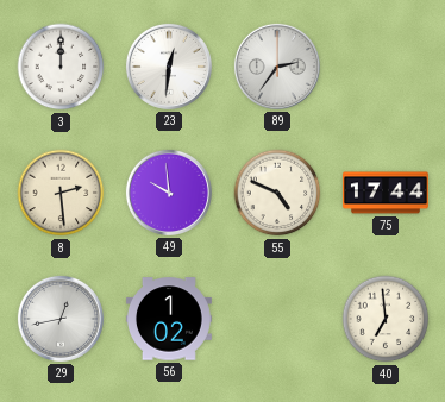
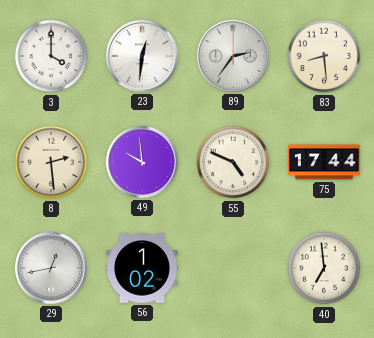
3: 12:00 -> 4:00 (51, 56)
83: none -> 8:29 (324, 56)
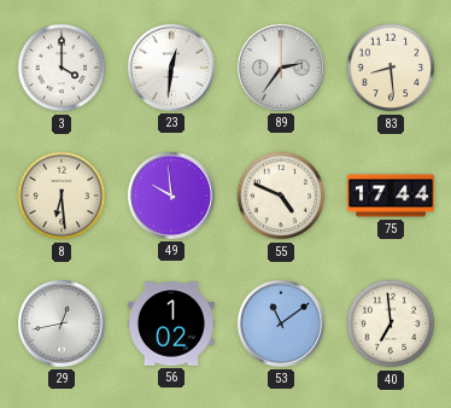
8: 2:29 -> 6:29 (61, 196)
53: none -> 11:09 (281, 324)
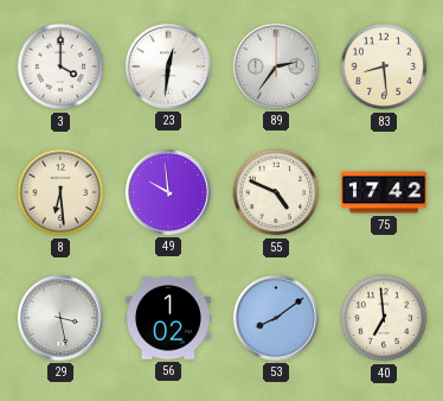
75: 17:44 -> 17:42 (384, 192)
29: 12:43 -> 3:28 (60, 318)
53: 11:09 -> 8:09 (276, 318)
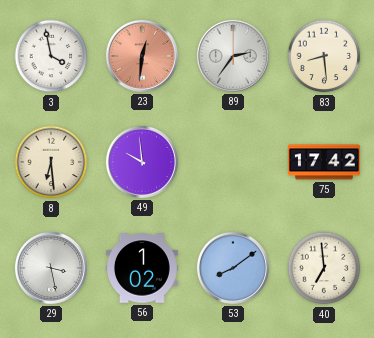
3: 4:00 -> 3:58 (51, 56)
23 dial: white -> salmon (142, 56)
55: 4:49 -> none (276, 192)
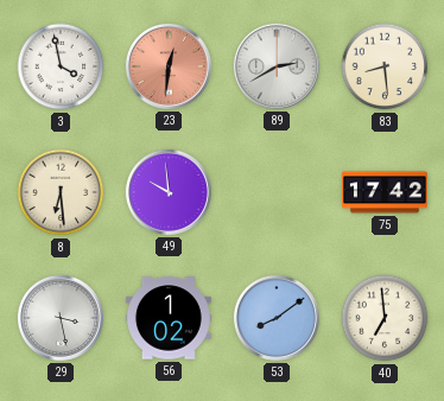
89: 2:36 -> 2:40 (277, 66)
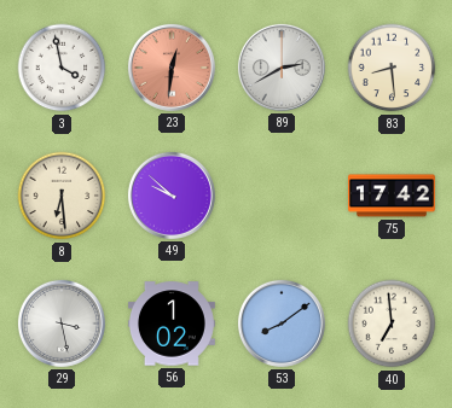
49: 9:59 -> 9:52 (172, 196)
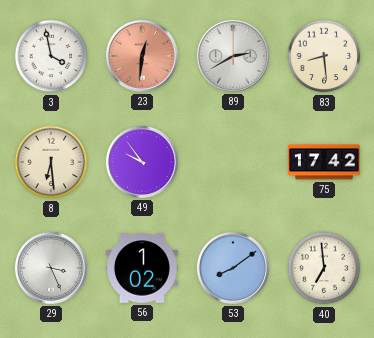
49: 9:52 -> 9:54 (142, 162)
29: 3:28 -> 3:26 (51, 268)
